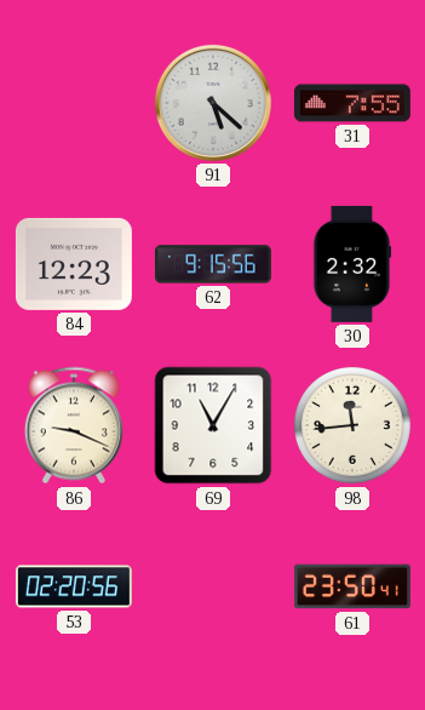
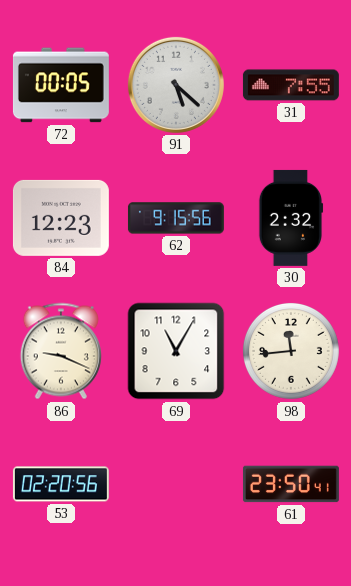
72: none -> 00:05 (61, 85)
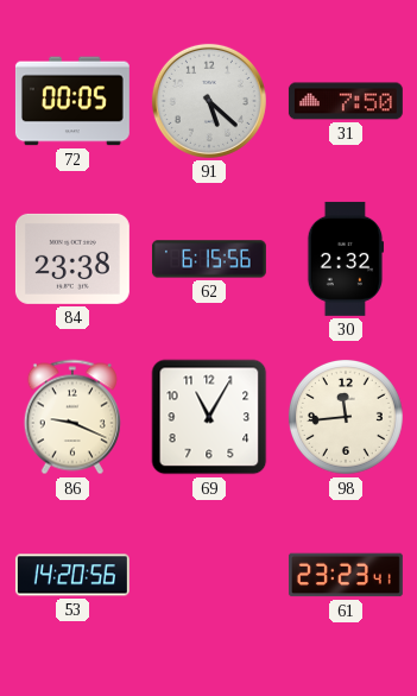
31: 7:55 -> 7:50 (346, 101)
84: 12:23 -> 23:38 (72, 259)
62: 9:15 -> 6:15 (209, 259)
53: 02:20 -> 14:20 (72, 575)
61: 23:50 -> 23:23 (346, 575)
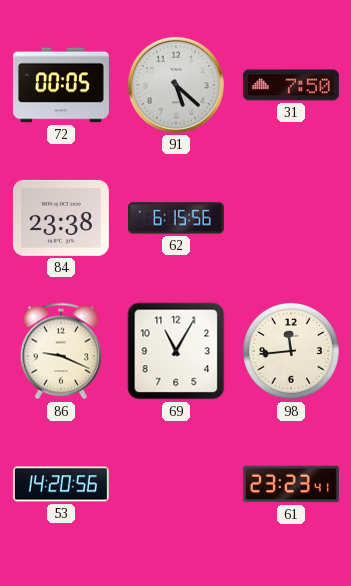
30: 2:32 -> none (346, 259)
